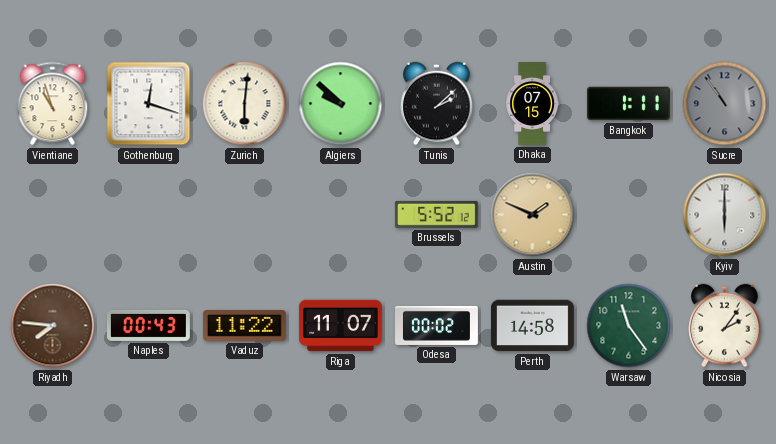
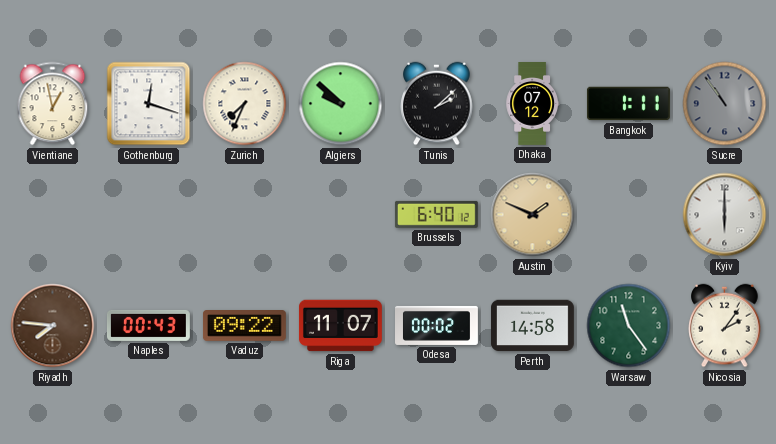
Vientiane: 10:57 -> 12:58 (53, 104)
Zurich: 6:01 -> 7:34 (245, 104)
Dhaka: 07:15 -> 07:12 (532, 104)
Brussels: 5:52 -> 6:40 (436, 214)
Vaduz: 11:22 -> 09:22 (244, 326)
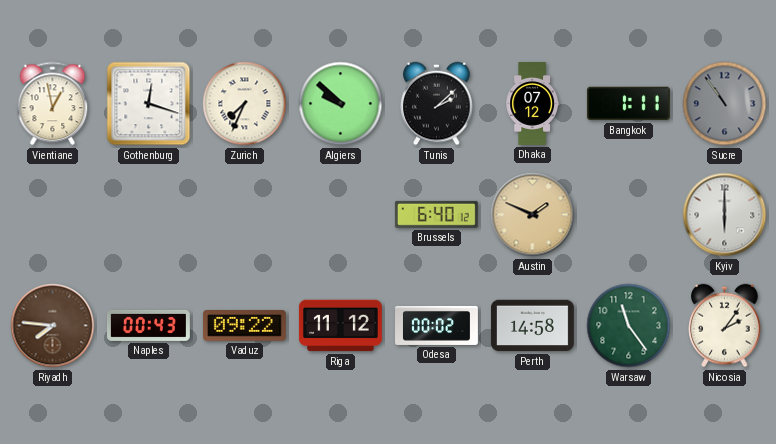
Riga: 11:07 -> 11:12 (340, 326)
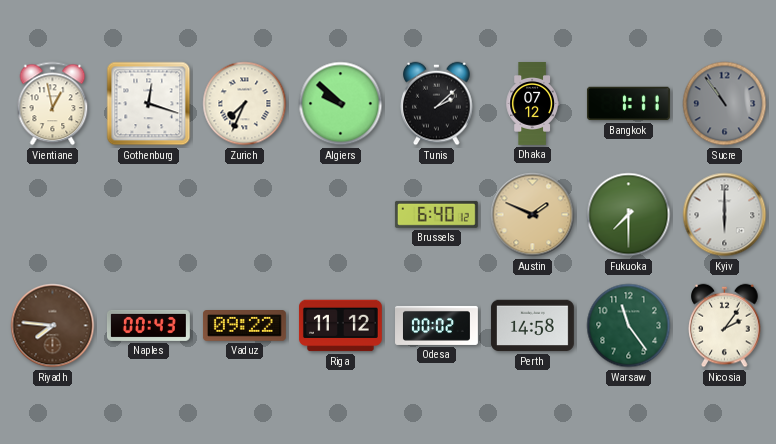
Fukuoka: none -> 7:30 (629, 215)
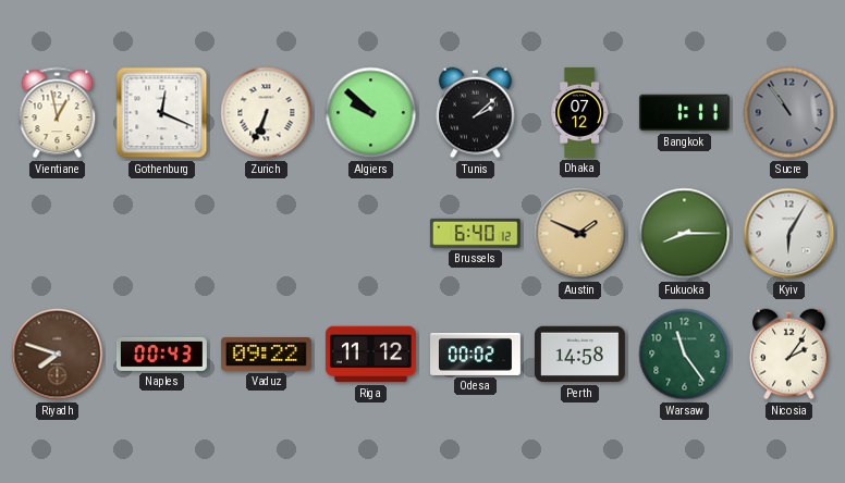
Gothenburg: 12:18 -> 12:19 (162, 113)
Zurich: 7:34 -> 6:34 (267, 113)
Fukuoka: 7:30 -> 8:15 (685, 234)
Kyiv: 6:00 -> 6:05 (789, 234)
Riyadh: 7:46 -> 7:48 (58, 355)
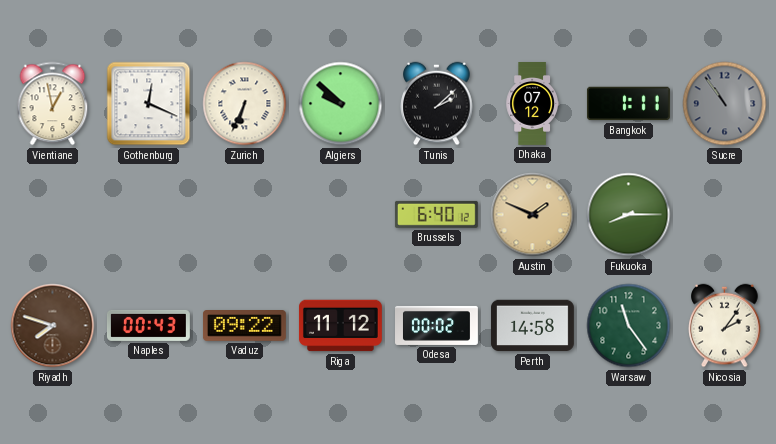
Kyiv: 6:05 -> none (789, 234)
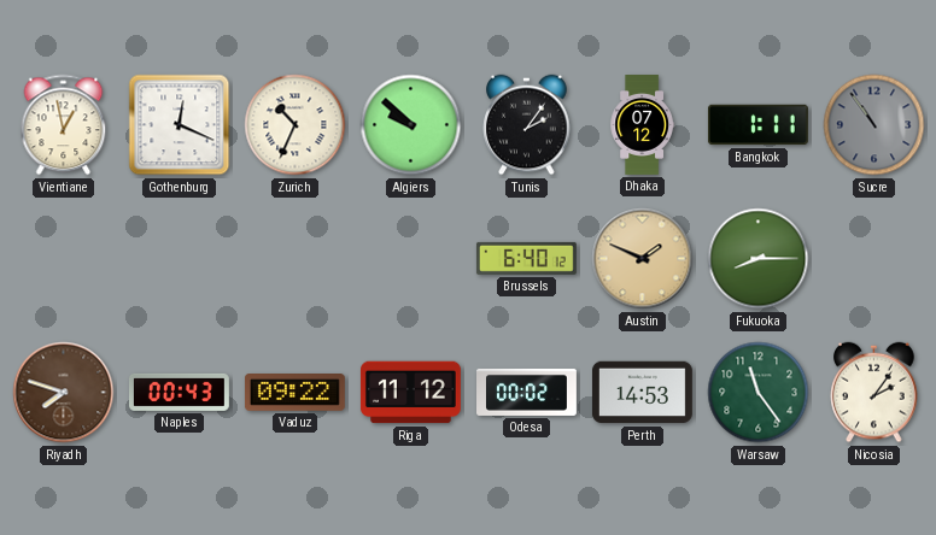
Zurich: 6:34 -> 10:34 (296, 125)
Tunis: 2:08 -> 2:06 (527, 125)
Perth: 14:58 -> 14:53 (642, 393)
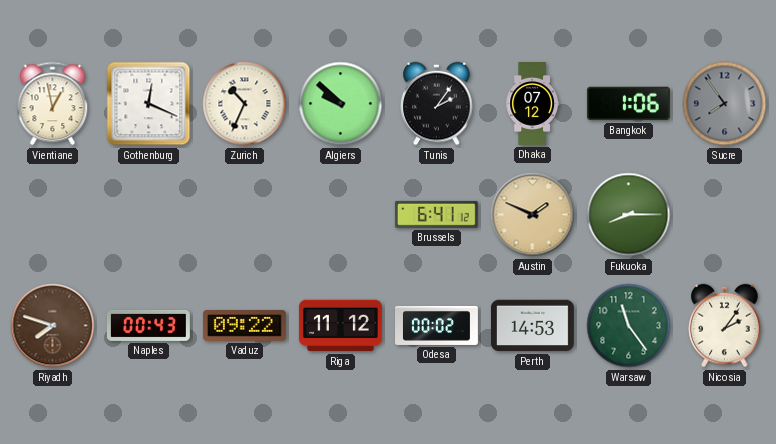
Bangkok: 1:11 -> 1:06 (628, 104)
Sucre: 10:54 -> 7:54 (725, 104)
Brussels: 6:40 -> 6:41 (436, 214)
